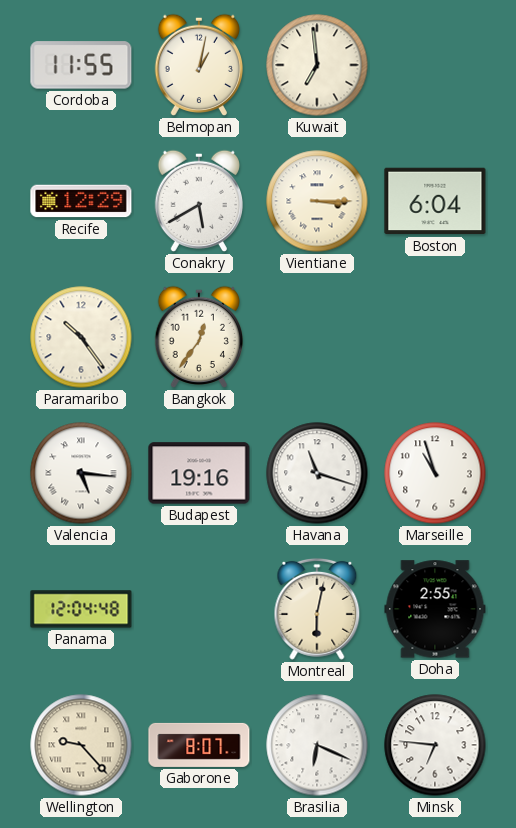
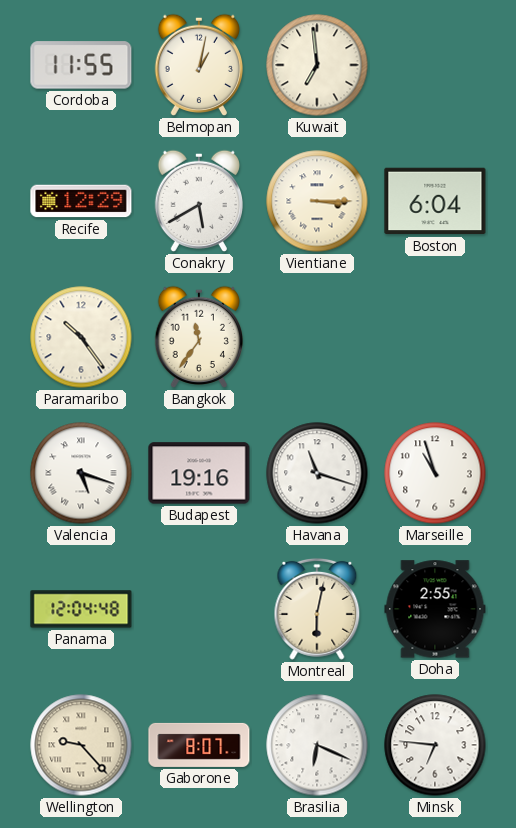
Bangkok: 12:36 -> 11:36 (198, 337)
Valencia: 5:16 -> 5:18 (81, 473)
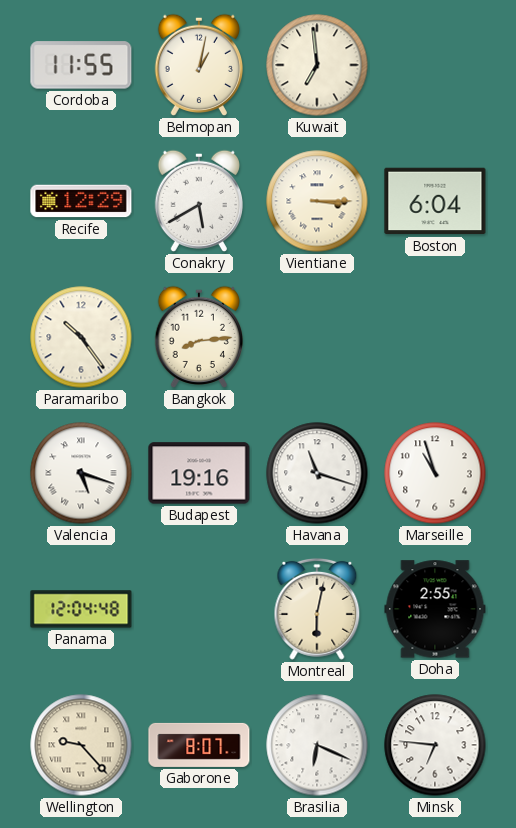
Bangkok: 11:36 -> 8:14 (198, 337)
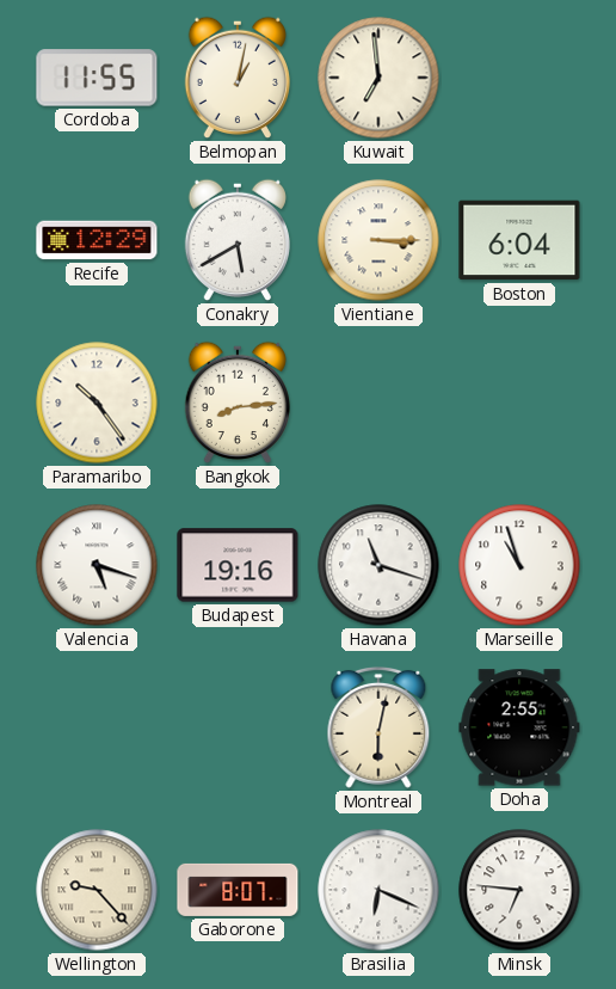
Panama: 12:04 -> none (81, 609)
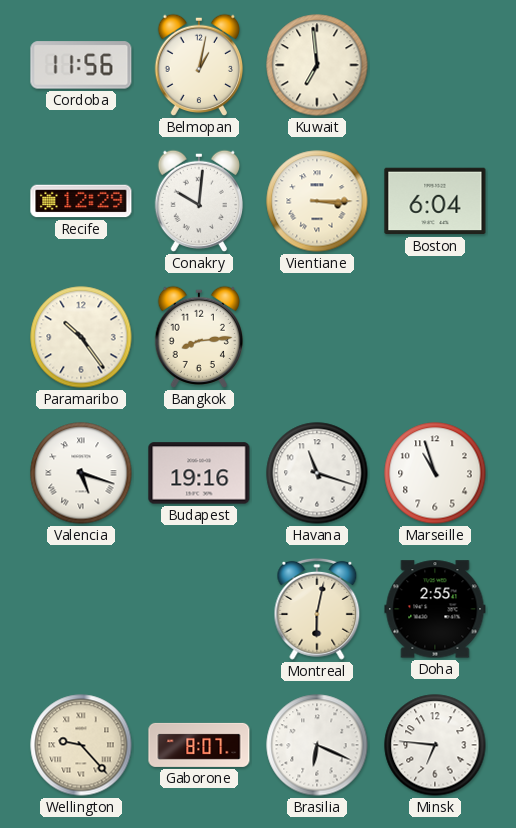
Cordoba: 11:55 -> 11:56 (81, 65)
Conakry: 5:40 -> 10:01 (198, 201)
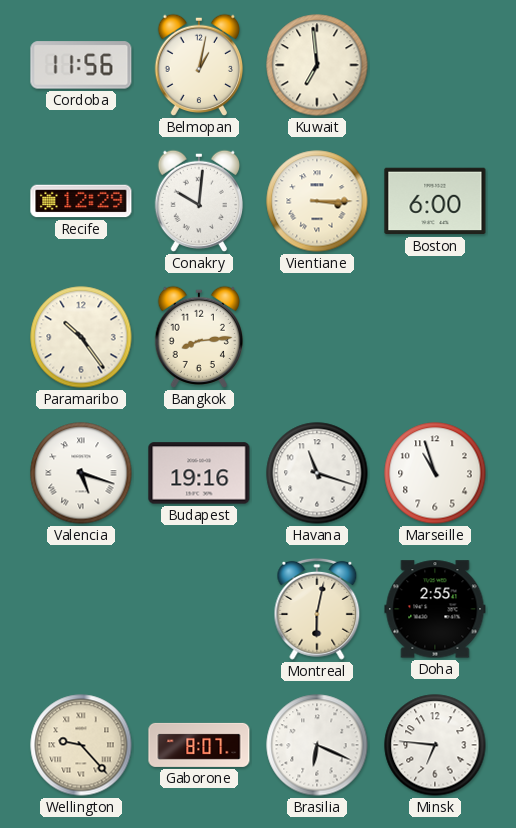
Boston: 6:04 -> 6:00 (435, 201)
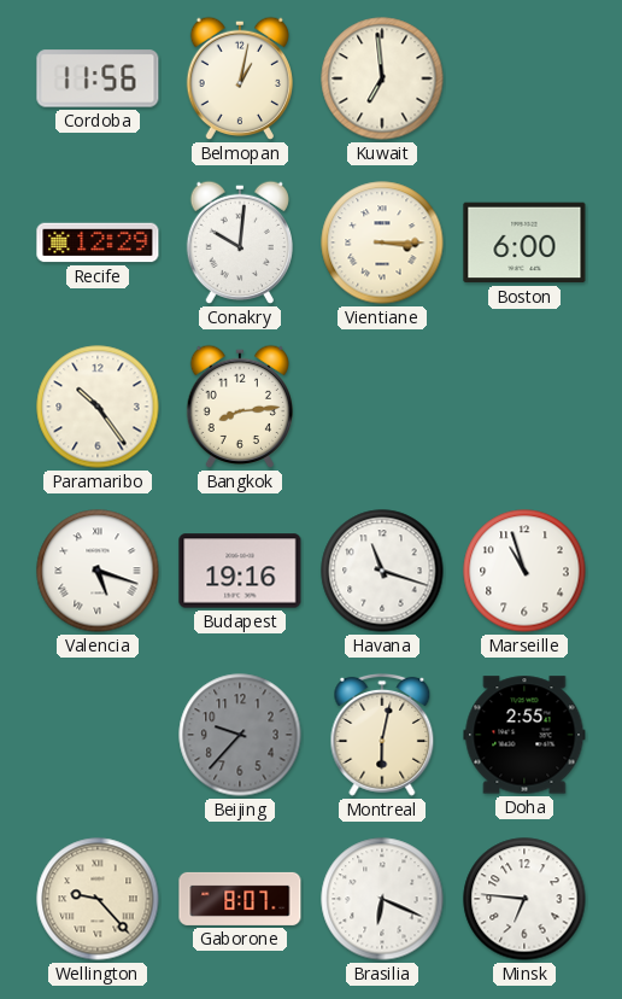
Beijing: none -> 9:37 (240, 735)
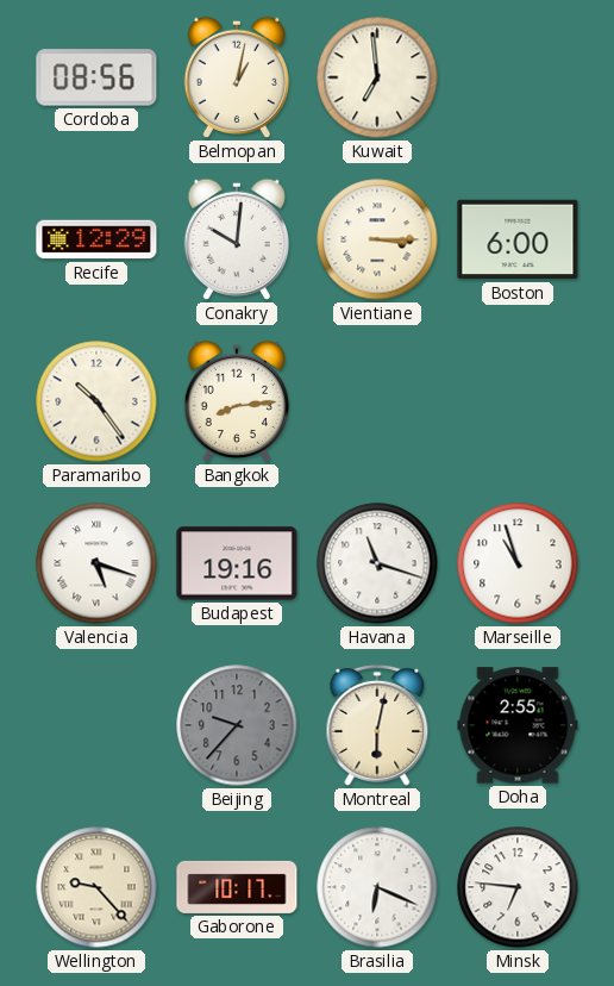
Cordoba: 11:56 -> 08:56 (96, 77)
Gaborone: 8:07 -> 10:17 (237, 887)
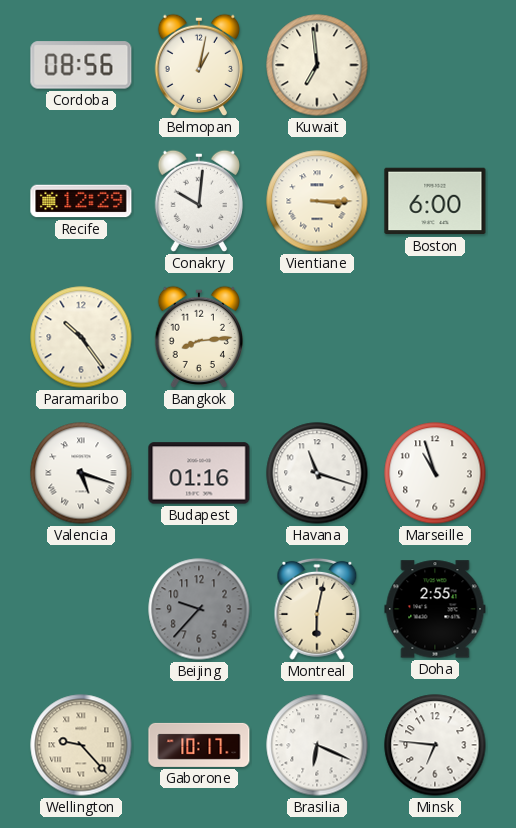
Budapest: 19:16 -> 01:16 (199, 473)
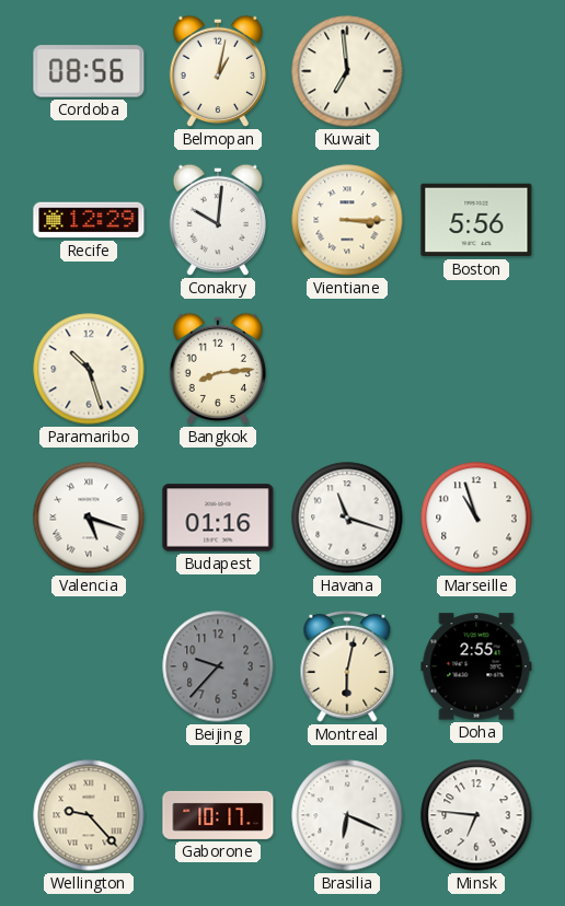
Boston: 6:00 -> 5:56 (476, 220)
Paramaribo: 10:24 -> 10:27 (89, 369)
